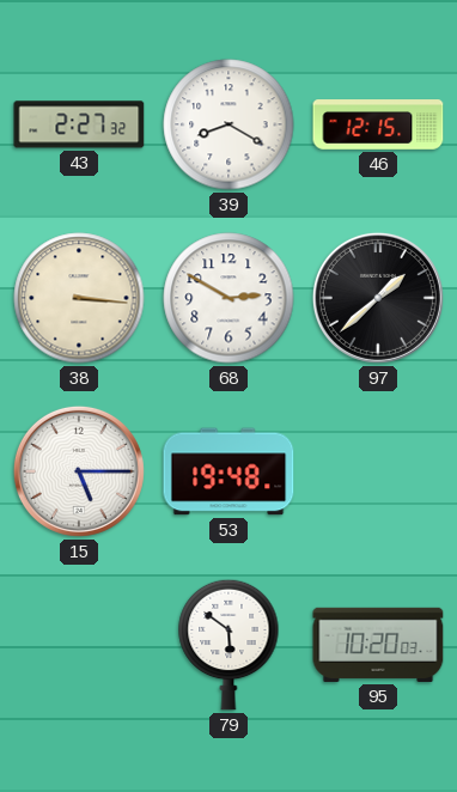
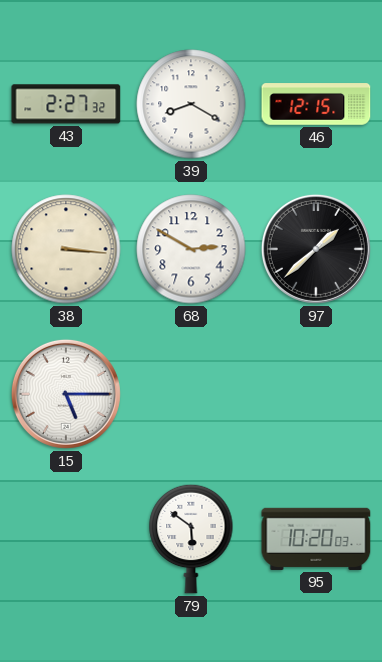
53: 19:48 -> none (228, 471)
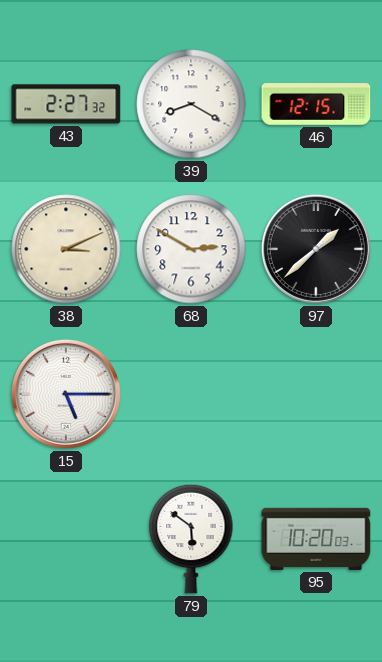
38: 3:16 -> 3:11 (66, 249)
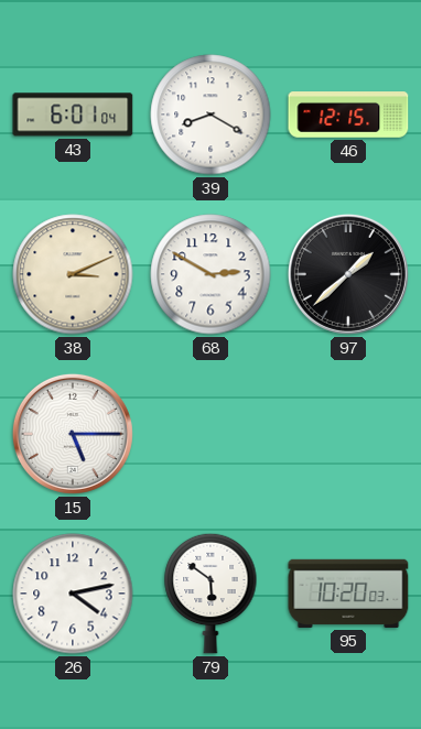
43: 2:27 -> 6:01 (73, 115)
26: none -> 4:13 (73, 594)
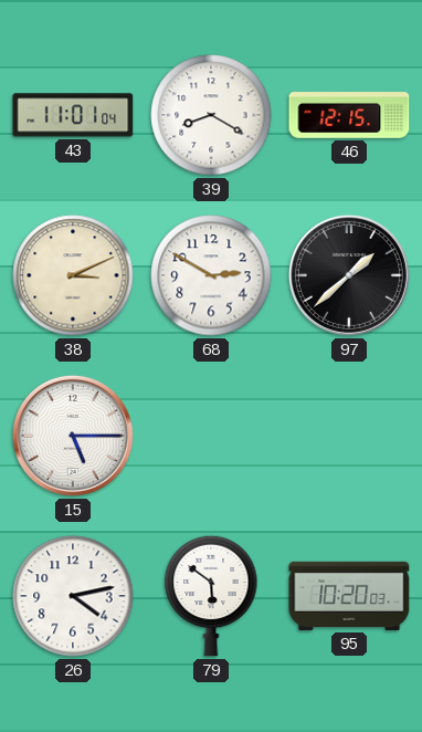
43: 6:01 -> 11:01 (73, 115)
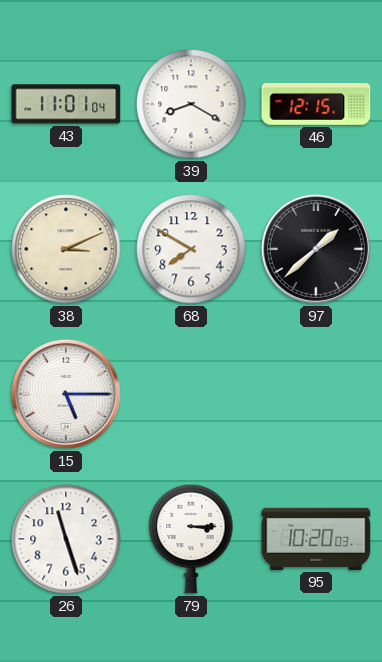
68: 2:50 -> 7:50 (191, 249)
26: 4:13 -> 11:27 (66, 539)
79: 5:51 -> 3:15 (191, 539)
